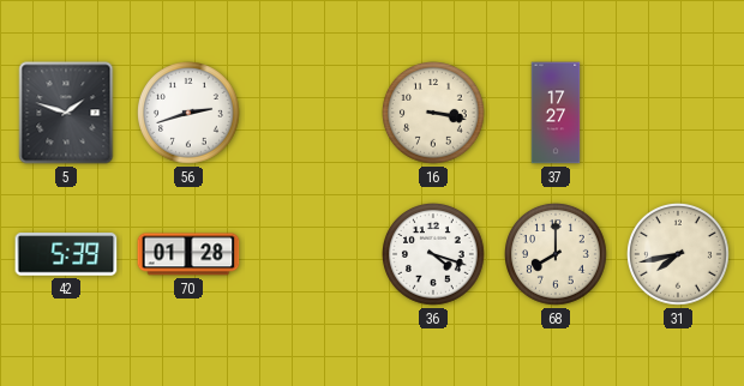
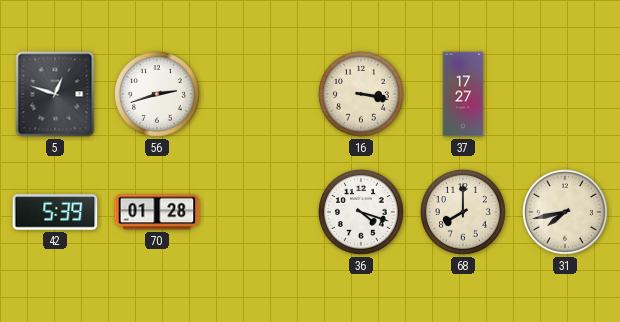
5: 1:48 -> 12:48 (55, 94)
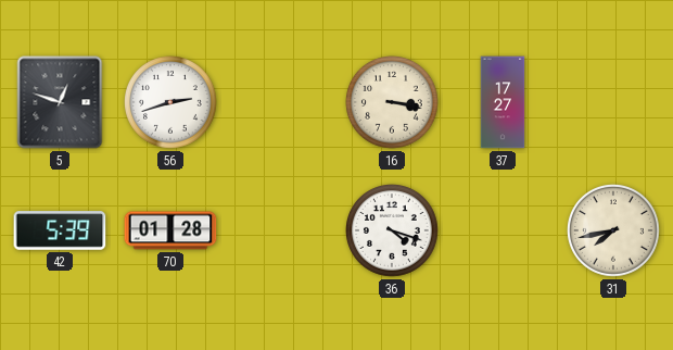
68: 8:00 -> none (464, 213)
